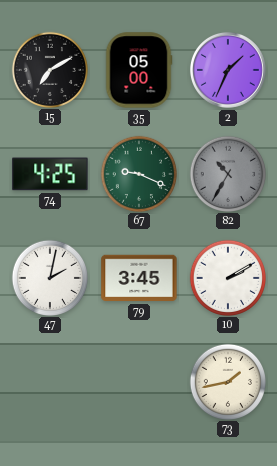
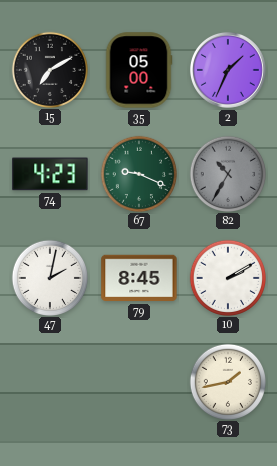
74: 4:25 -> 4:23 (50, 174)
79: 3:45 -> 8:45 (139, 278)
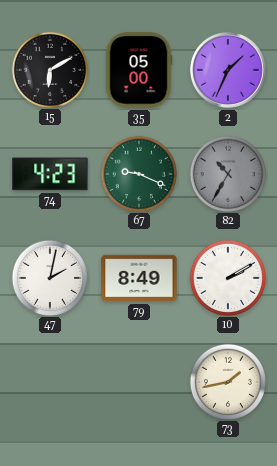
15: 7:10 -> 6:10 (49, 69)
79: 8:45 -> 8:49 (139, 278)
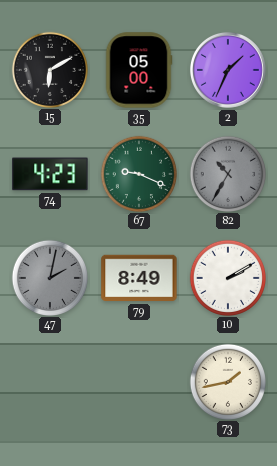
47 dial: white -> grey (49, 277)
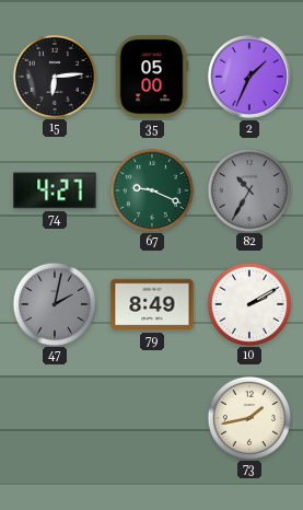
15: 6:10 -> 6:14 (54, 76)
74: 4:23 -> 4:27 (55, 190)
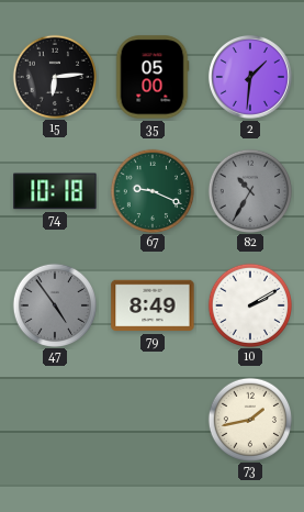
2: 1:34 -> 1:31 (250, 77)
74: 4:27 -> 10:18 (55, 191)
47: 2:02 -> 4:54 (54, 304)
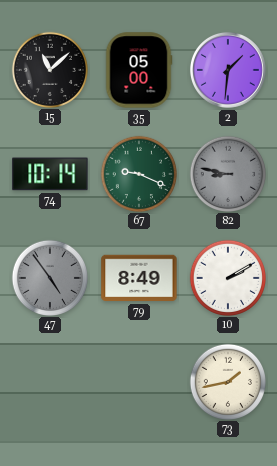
15: 6:14 -> 11:08 (49, 69)
74: 10:18 -> 10:14 (50, 174)
82: 10:35 -> 8:47 (227, 173)
